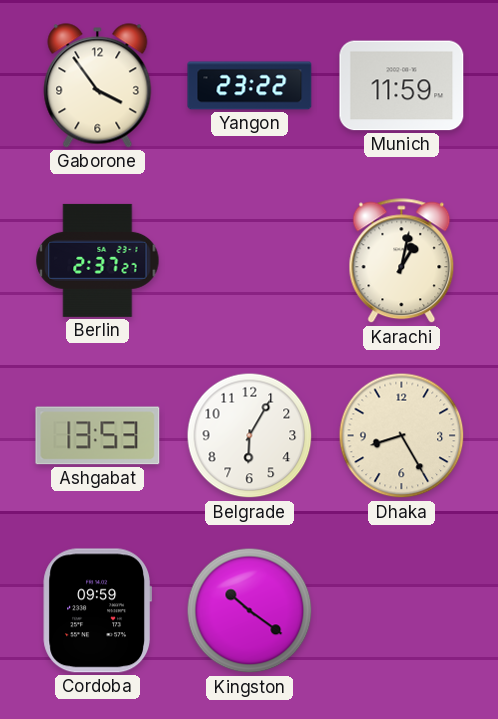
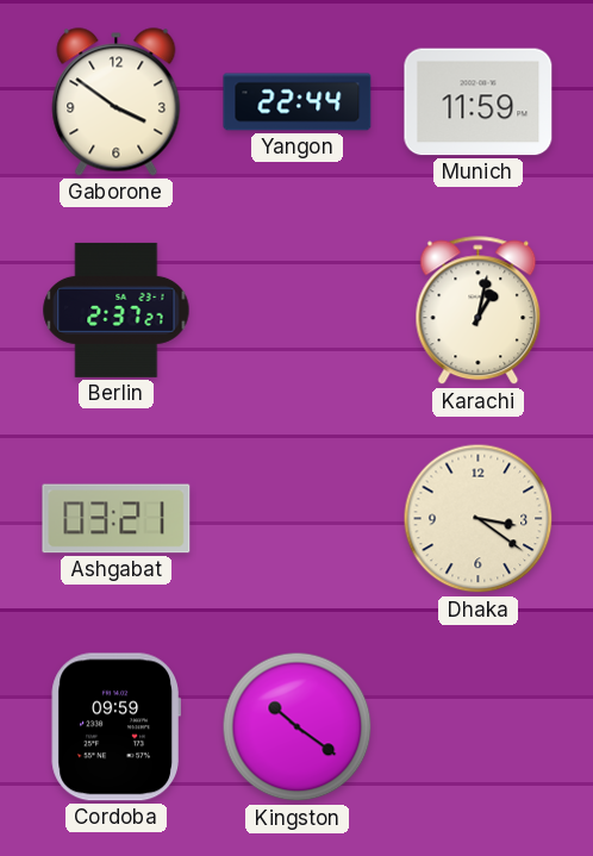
Gaborone: 3:54 -> 3:51 (117, 102)
Yangon: 23:22 -> 22:44 (298, 102)
Ashgabat: 13:53 -> 03:21 (117, 519)
Belgrade: 6:05 -> none (250, 436)
Dhaka: 8:25 -> 3:21 (479, 519)
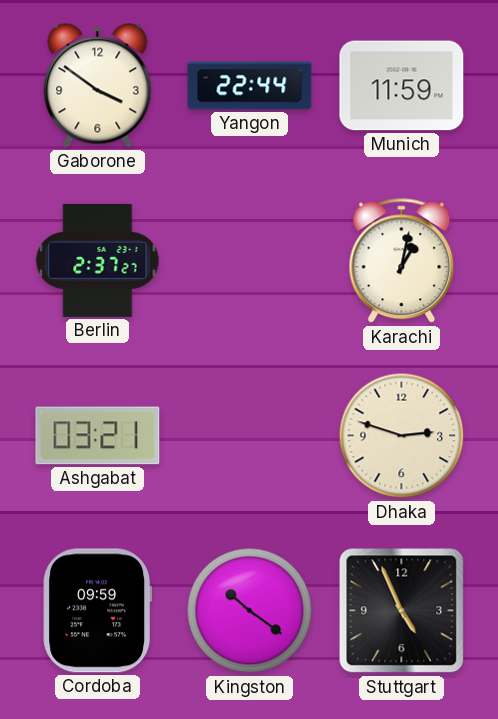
Dhaka: 3:21 -> 2:48 (402, 436)
Stuttgart: none -> 4:56 (402, 611)
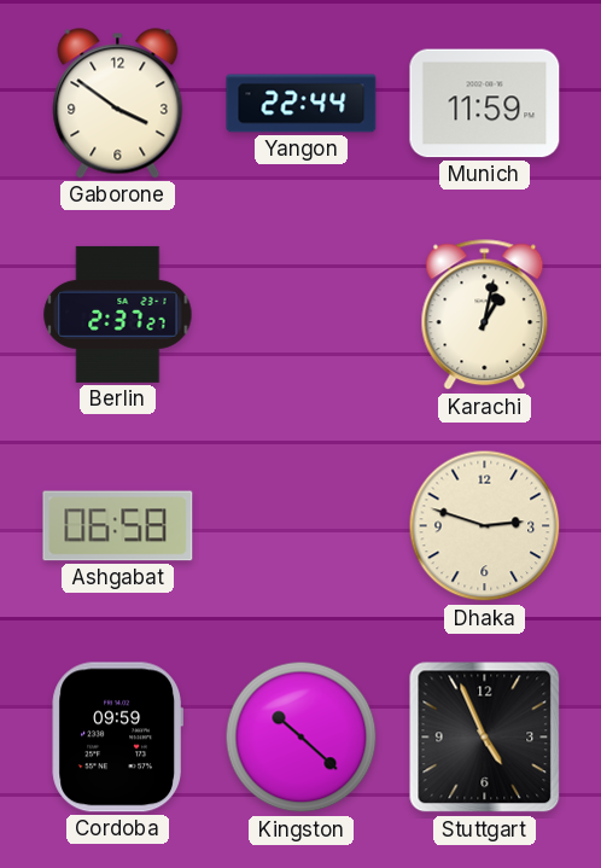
Ashgabat: 03:21 -> 06:58 (118, 526)
Kingston: 10:21 -> 10:22 (302, 738)
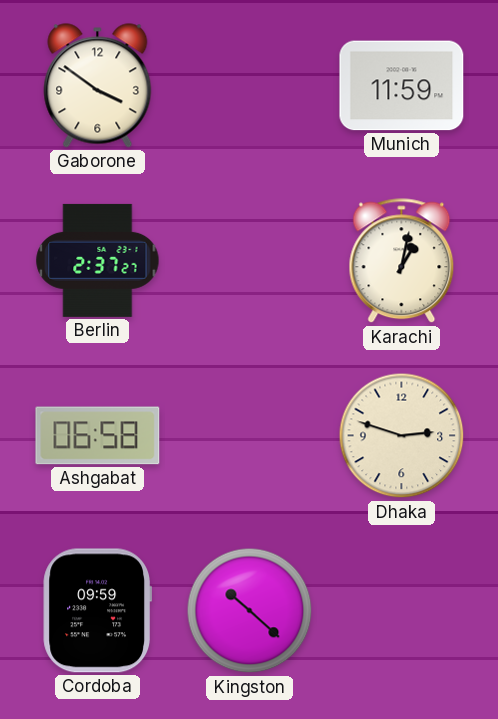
Yangon: 22:44 -> none (302, 104)
Stuttgart: 4:56 -> none (485, 738)
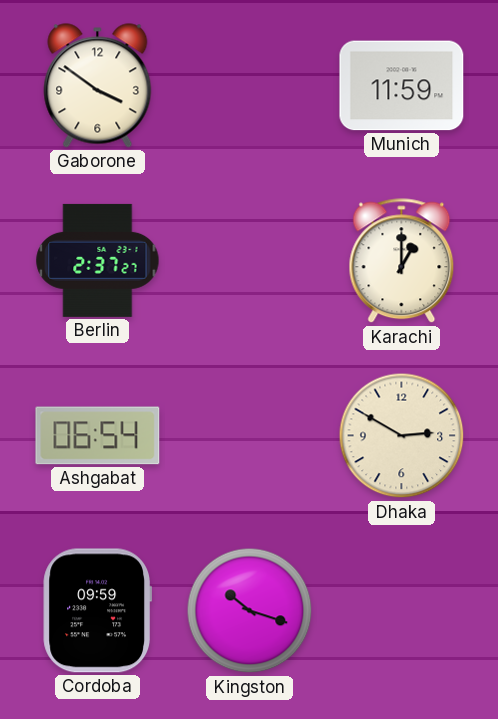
Karachi: 1:02 -> 1:00 (402, 261)
Ashgabat: 06:58 -> 06:54 (98, 436)
Dhaka: 2:48 -> 2:50 (402, 436)
Kingston: 10:22 -> 10:18 (250, 611)
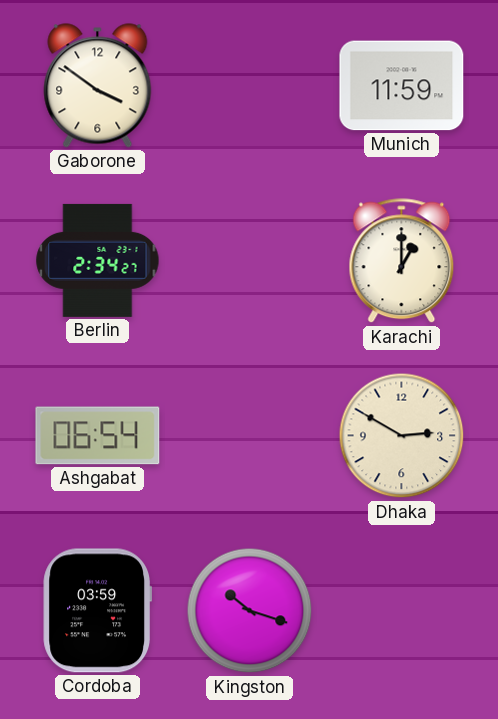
Berlin: 2:37 -> 2:34 (98, 260)
Cordoba: 09:59 -> 03:59 (97, 611)
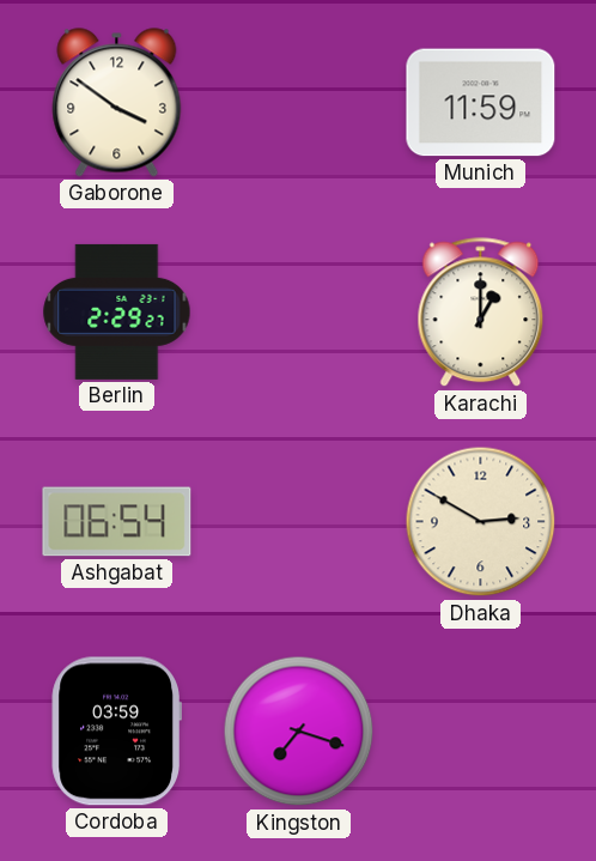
Berlin: 2:34 -> 2:29 (117, 311)
Kingston: 10:18 -> 7:18 (299, 732)
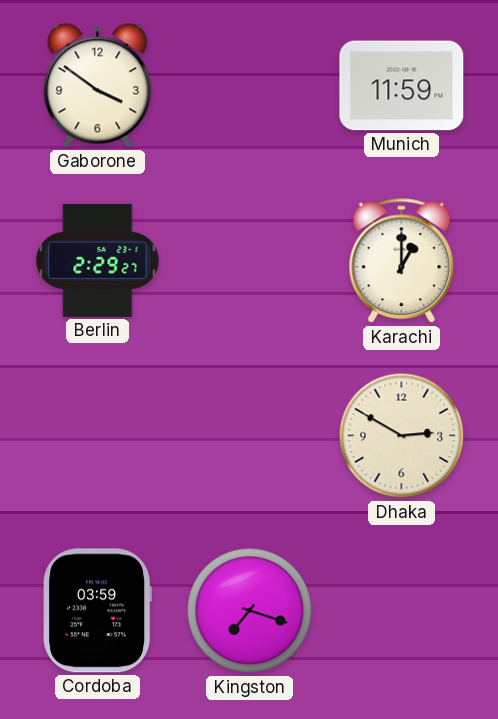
Ashgabat: 06:54 -> none (117, 522)
